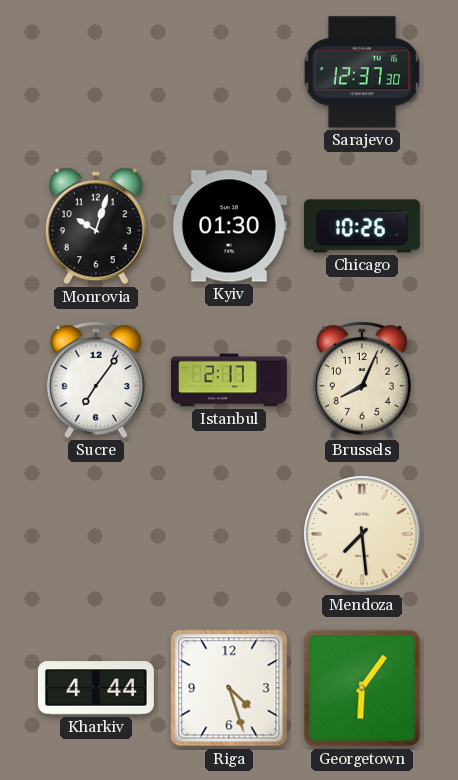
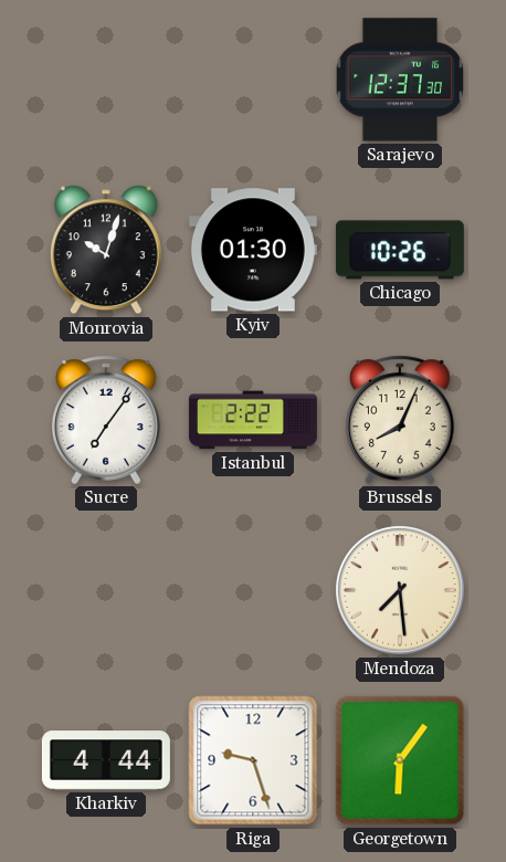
Istanbul: 2:17 -> 2:22 (253, 420)
Riga: 4:27 -> 9:27 (253, 760)
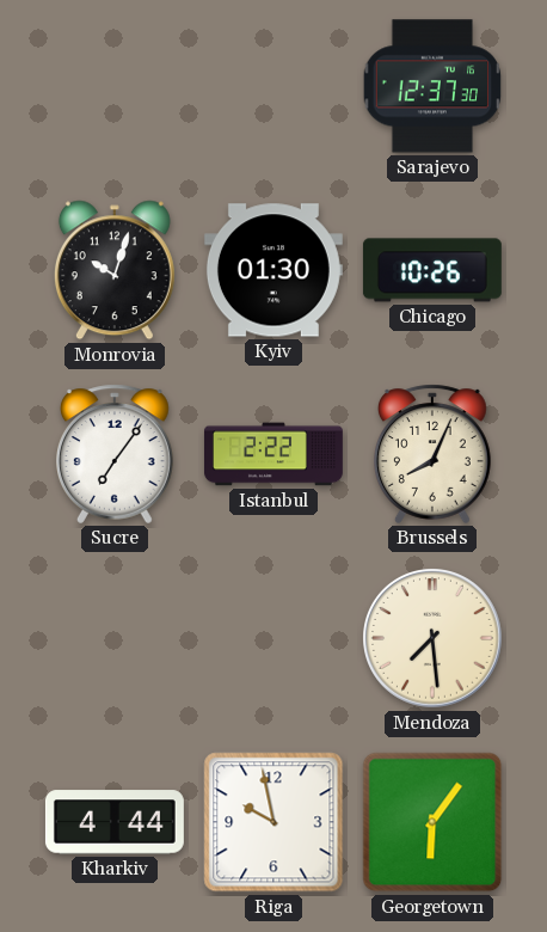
Riga: 9:27 -> 9:58 (273, 822)
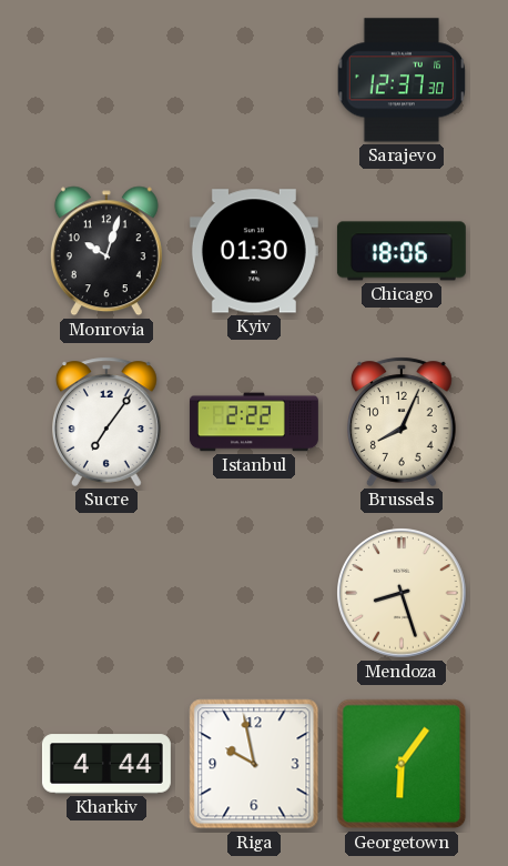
Chicago: 10:26 -> 18:06 (402, 251)
Mendoza: 7:29 -> 8:27 (403, 594)
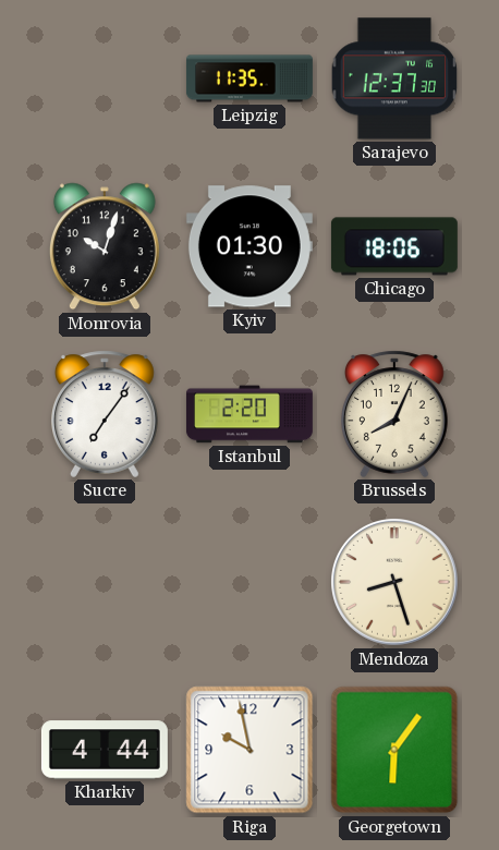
Leipzig: none -> 11:35 (249, 78)
Istanbul: 2:22 -> 2:20 (249, 414)
